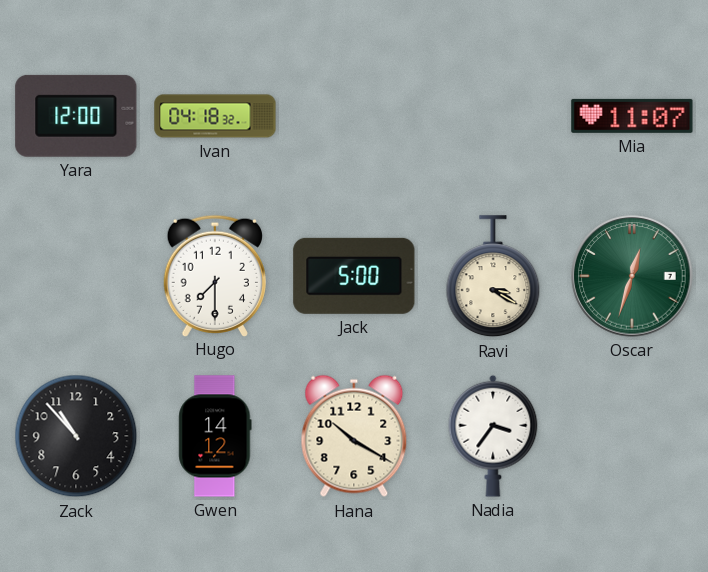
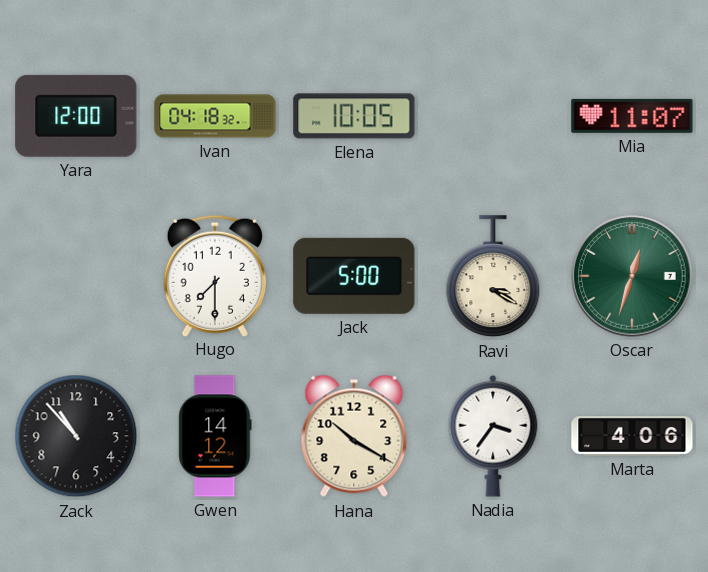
Elena: none -> 10:05 (354, 116)
Marta: none -> 4:06 (632, 436)
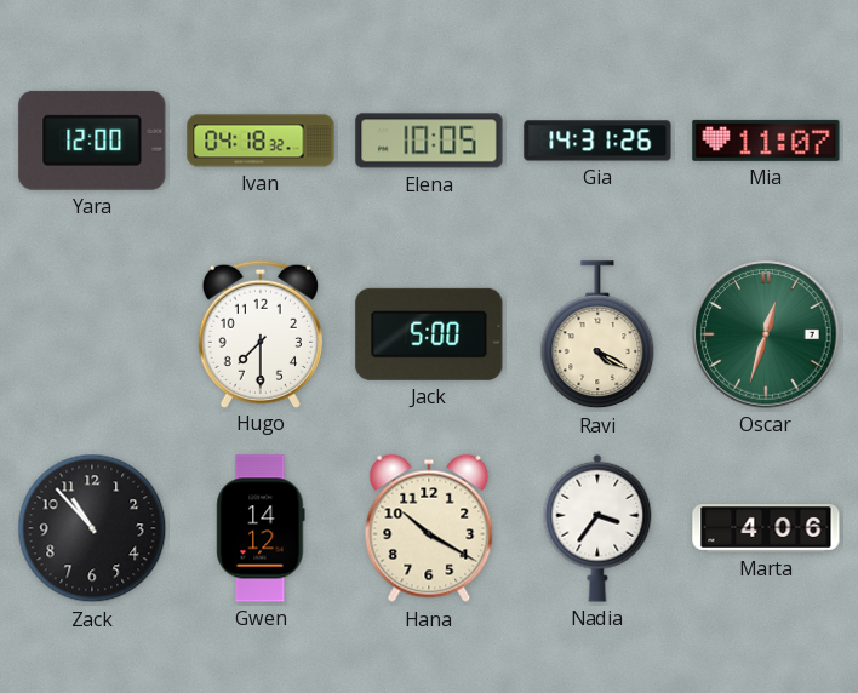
Gia: none -> 14:31 (597, 141)
Ravi: 3:20 -> 4:20 (597, 336)
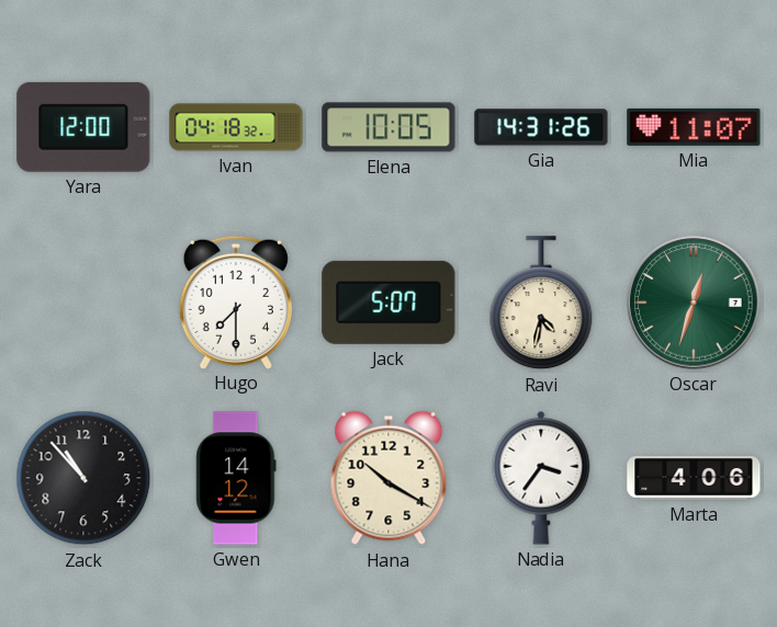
Jack: 5:00 -> 5:07 (388, 303)
Ravi: 4:20 -> 4:32 (541, 304)
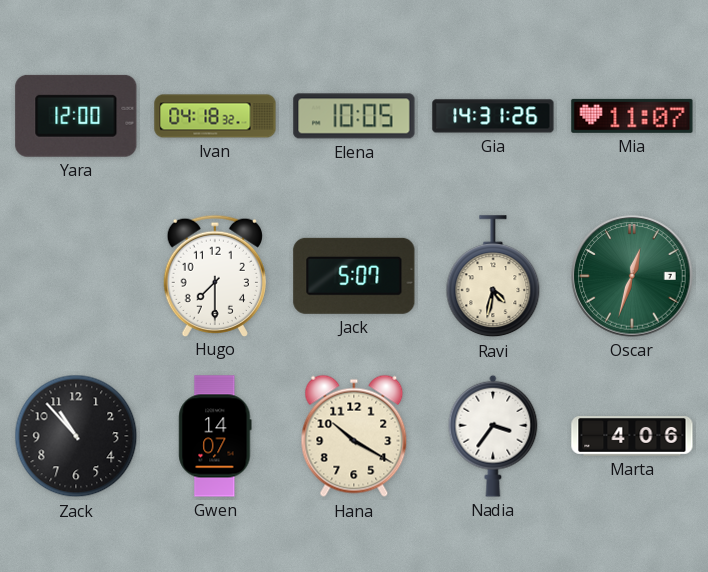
Gwen: 14:12 -> 14:07 (215, 436)
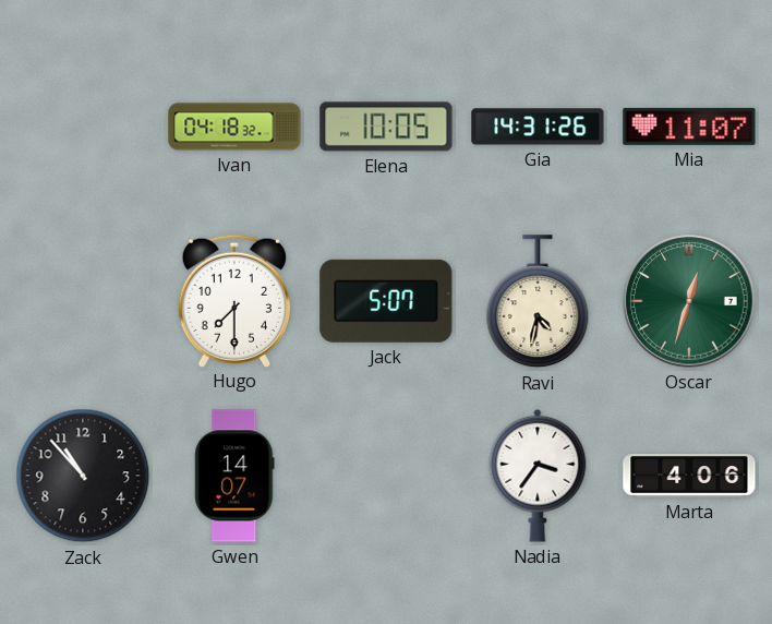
Yara: 12:00 -> none (76, 116)
Hana: 10:20 -> none (354, 436)
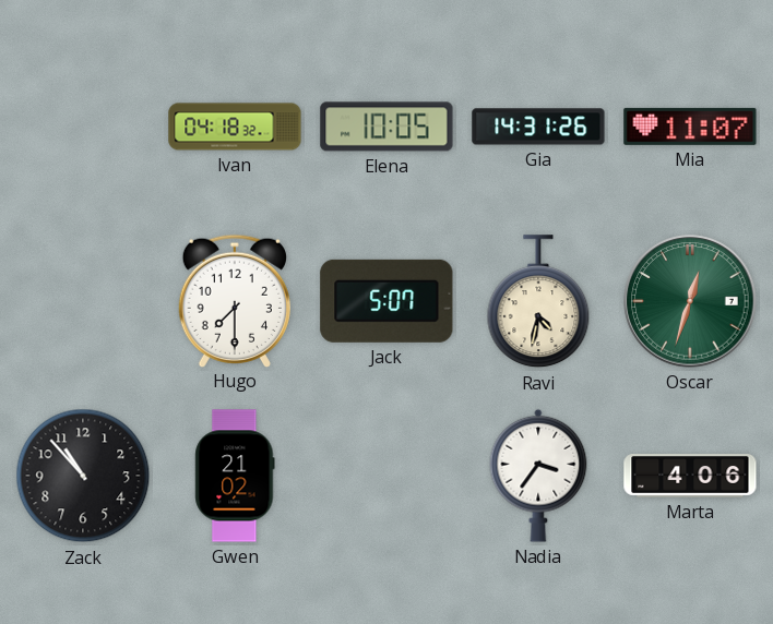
Gwen: 14:07 -> 21:02 (235, 476)
